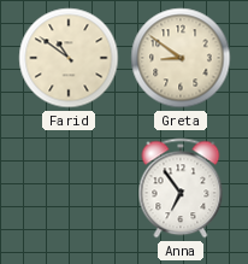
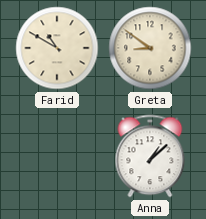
Farid: 10:51 -> 10:50 (57, 48)
Anna: 6:54 -> 1:08 (150, 156)
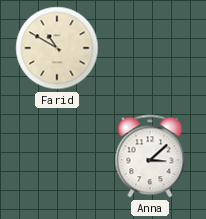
Greta: 8:51 -> none (150, 48)
Anna: 1:08 -> 3:08 (150, 156)
